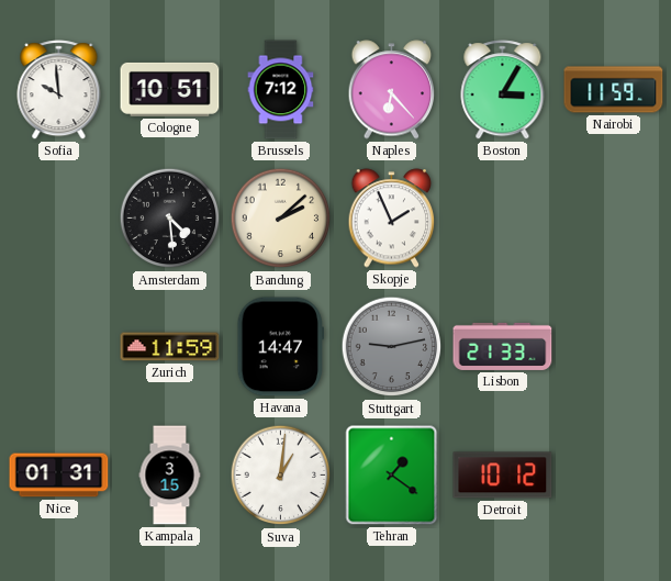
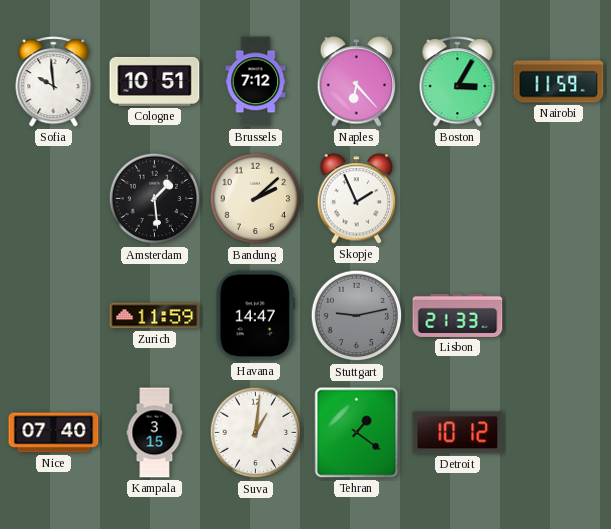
Amsterdam: 4:29 -> 1:29 (155, 199)
Nice: 01:31 -> 07:40 (54, 433)
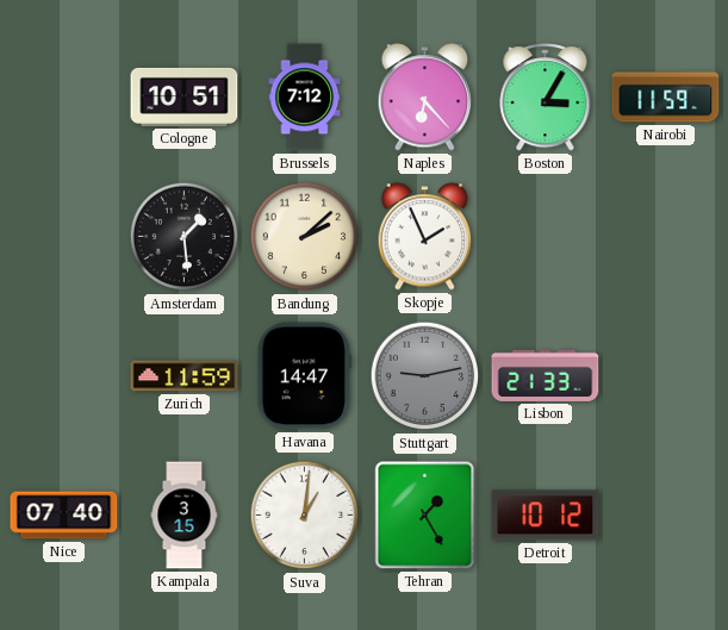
Sofia: 9:59 -> none (54, 82)
Tehran: 1:21 -> 1:25 (425, 516)
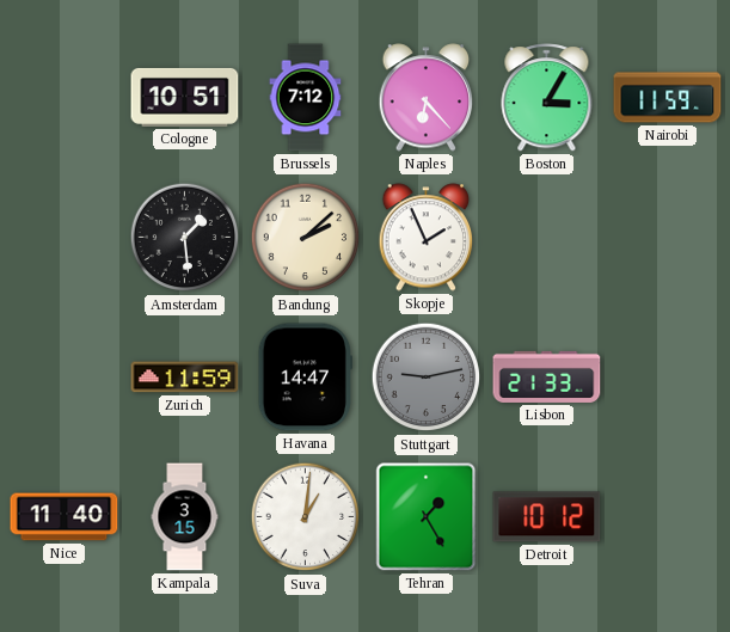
Nice: 07:40 -> 11:40 (65, 517)
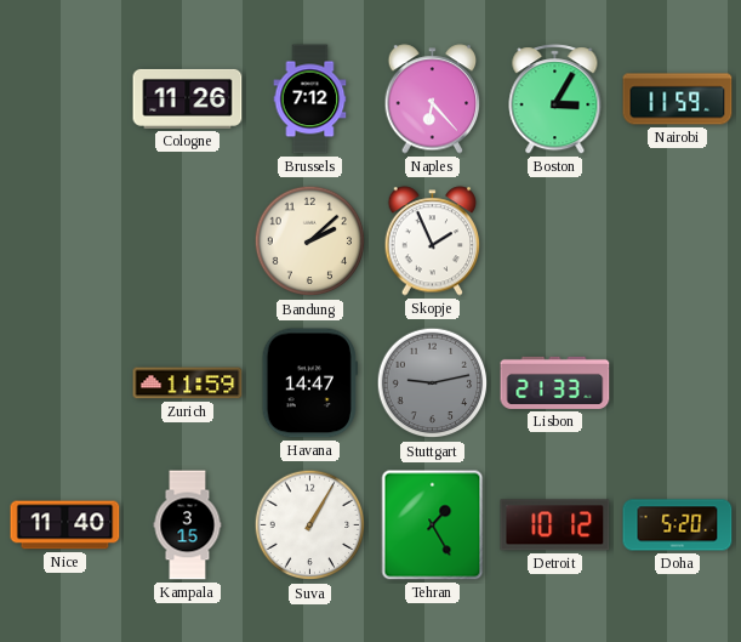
Cologne: 10:51 -> 11:26 (188, 98)
Amsterdam: 1:29 -> none (185, 238)
Suva: 1:01 -> 1:05 (310, 525)
Doha: none -> 5:20 (678, 525)
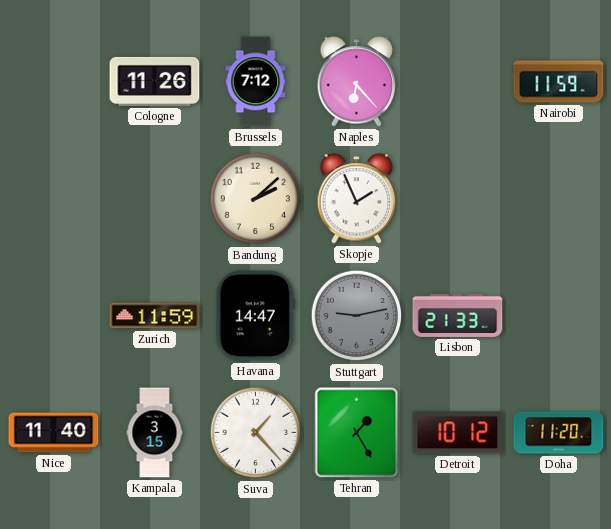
Boston: 3:05 -> none (555, 100)
Suva: 1:05 -> 1:23 (256, 433)
Doha: 5:20 -> 11:20 (559, 433)
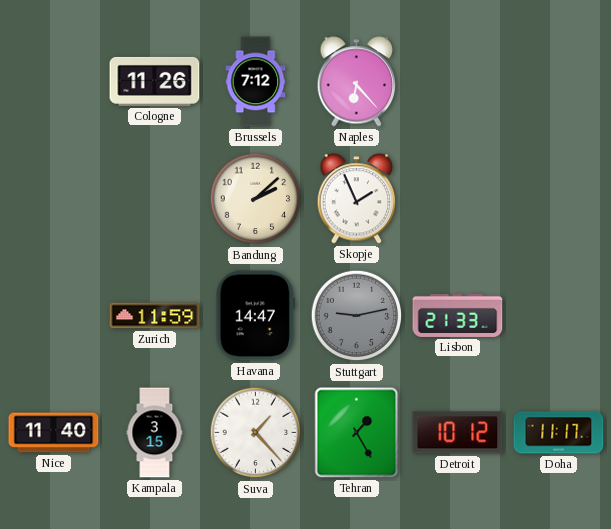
Nairobi: 11:59 -> none (559, 82)
Doha: 11:20 -> 11:17 (559, 433)
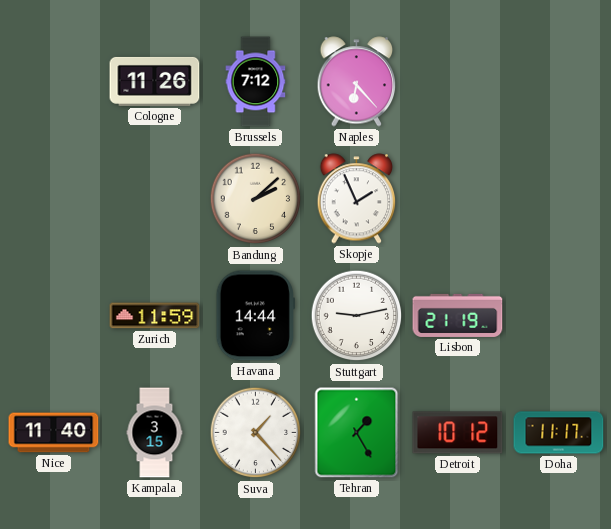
Havana: 14:47 -> 14:44 (255, 316)
Stuttgart dial: grey -> white (357, 316)
Lisbon: 21:33 -> 21:19 (458, 315)
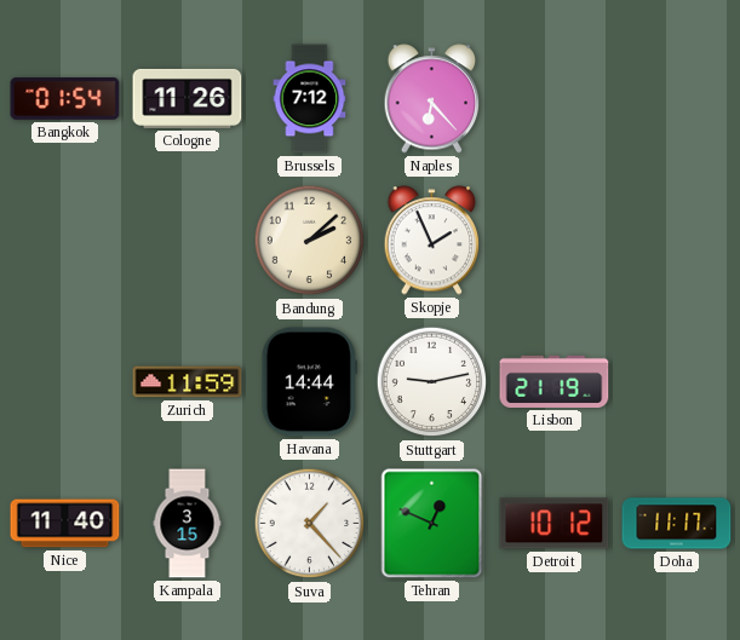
Bangkok: none -> 01:54 (65, 98)
Tehran: 1:25 -> 12:49 (432, 524)
